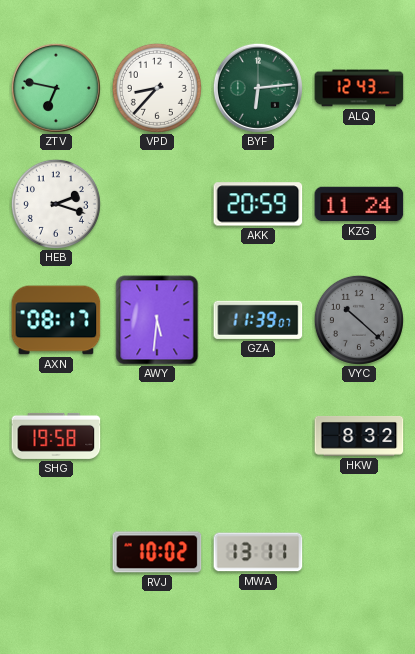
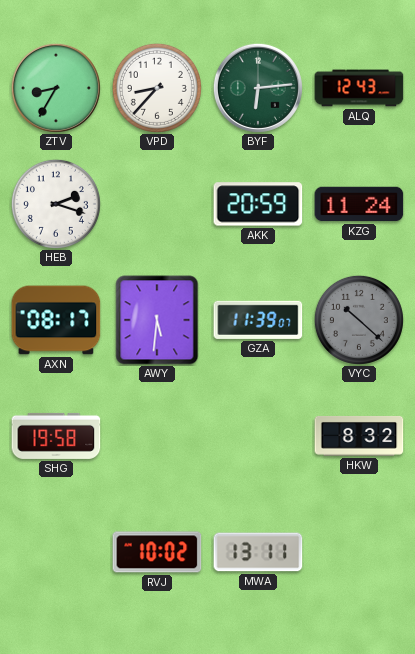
ZTV: 6:47 -> 8:35 (56, 88)
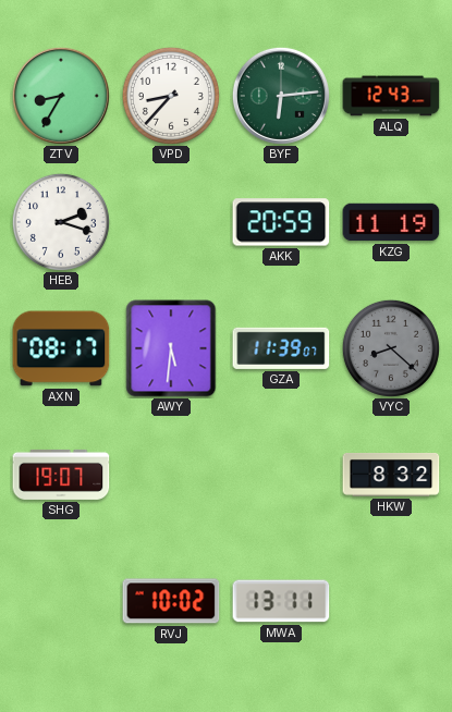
KZG: 11:24 -> 11:19 (391, 222)
VYC: 10:22 -> 8:22 (391, 348)
SHG: 19:58 -> 19:07 (61, 475)
